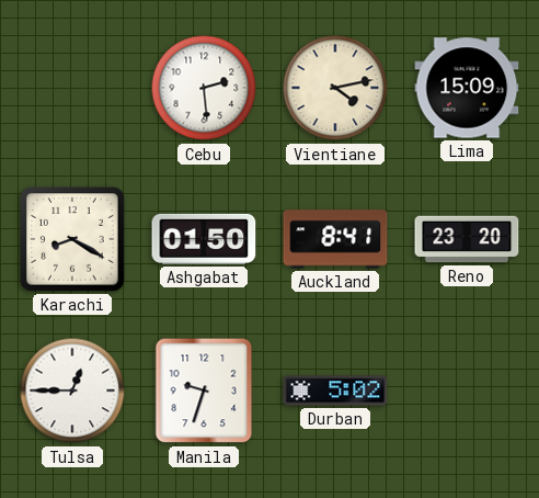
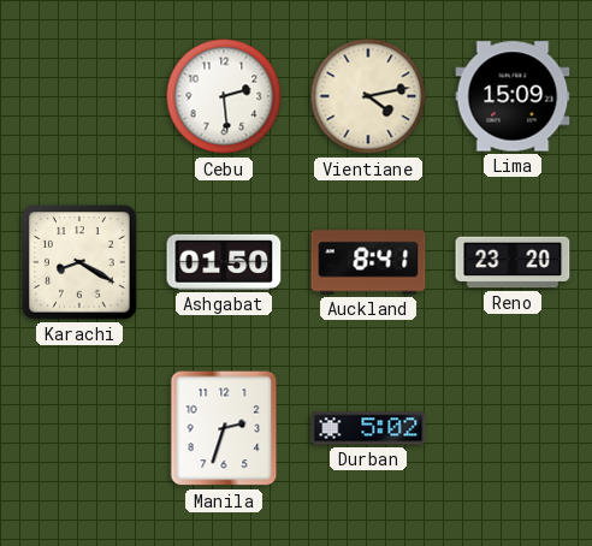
Tulsa: 12:45 -> none (72, 391)
Manila: 9:33 -> 2:33 (224, 428)
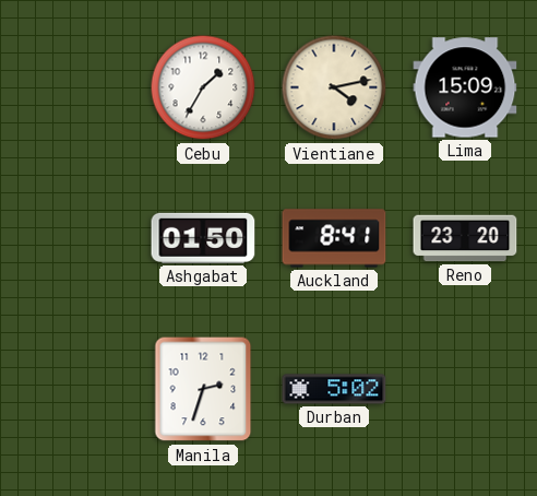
Cebu: 2:29 -> 1:35 (203, 87)
Karachi: 8:20 -> none (79, 262)
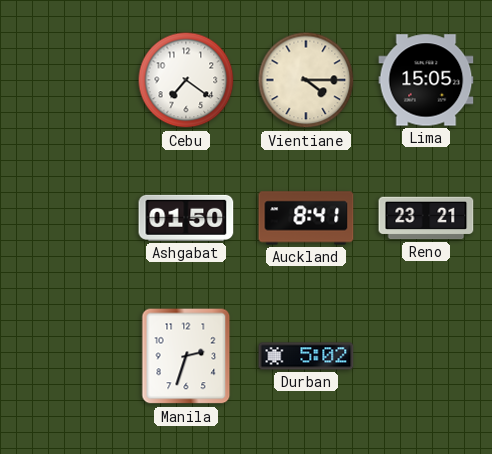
Cebu: 1:35 -> 7:21 (186, 80)
Vientiane: 4:13 -> 4:15 (306, 80)
Lima: 15:09 -> 15:05 (426, 80)
Reno: 23:20 -> 23:21 (426, 218)
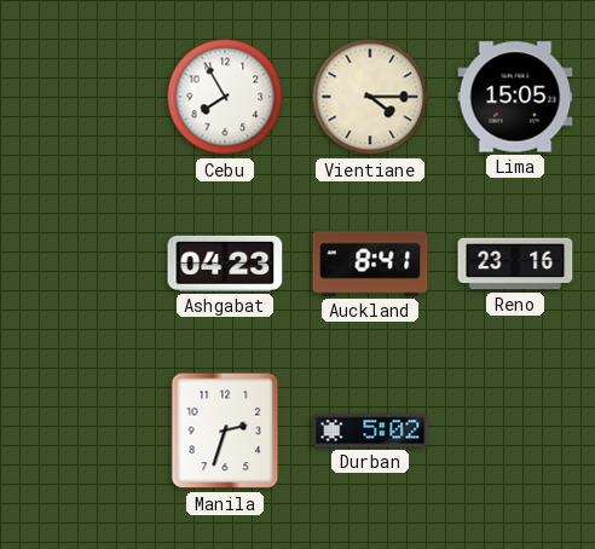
Cebu: 7:21 -> 7:55 (225, 97)
Ashgabat: 01:50 -> 04:23 (225, 264)
Reno: 23:21 -> 23:16 (515, 264)
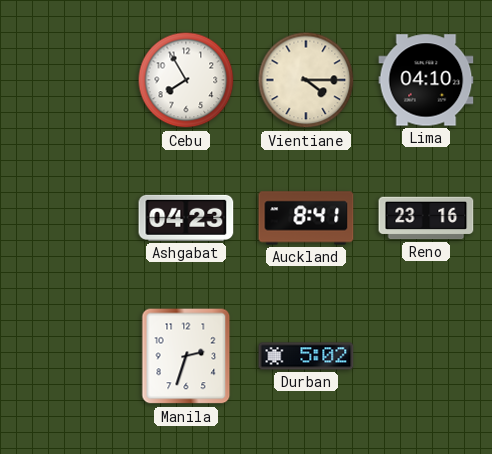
Lima: 15:05 -> 04:10 (426, 80)
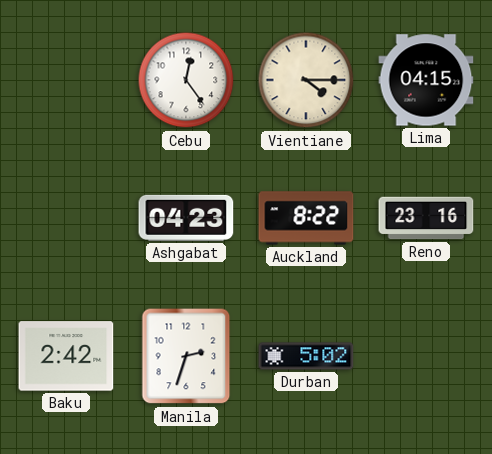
Cebu: 7:55 -> 12:24 (186, 80)
Lima: 04:10 -> 04:15 (426, 80)
Auckland: 8:41 -> 8:22 (306, 218)
Baku: none -> 2:42 (66, 356)
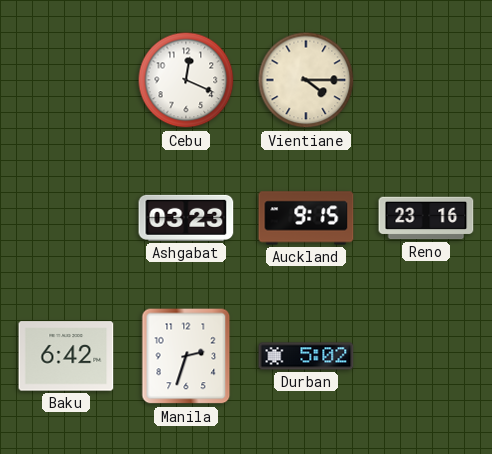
Cebu: 12:24 -> 12:19 (186, 80)
Lima: 04:15 -> none (426, 80)
Ashgabat: 04:23 -> 03:23 (186, 218)
Auckland: 8:22 -> 9:15 (306, 218)
Baku: 2:42 -> 6:42 (66, 356)
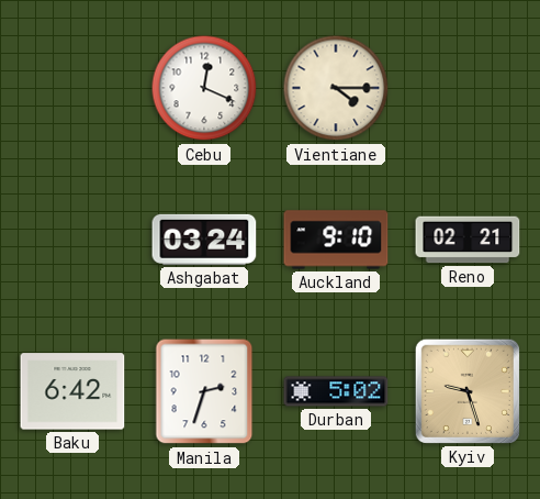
Ashgabat: 03:23 -> 03:24 (204, 240)
Auckland: 9:15 -> 9:10 (336, 240)
Reno: 23:16 -> 02:21 (468, 240)
Kyiv: none -> 9:27 (468, 391)
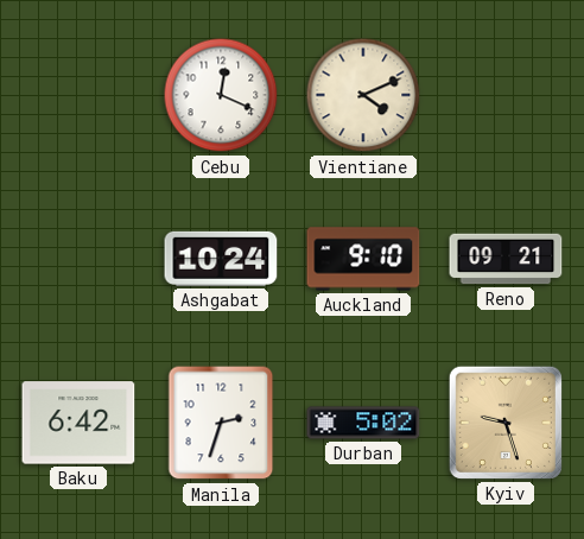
Vientiane: 4:15 -> 4:11 (363, 95)
Ashgabat: 03:24 -> 10:24 (221, 259)
Reno: 02:21 -> 09:21 (506, 259)
